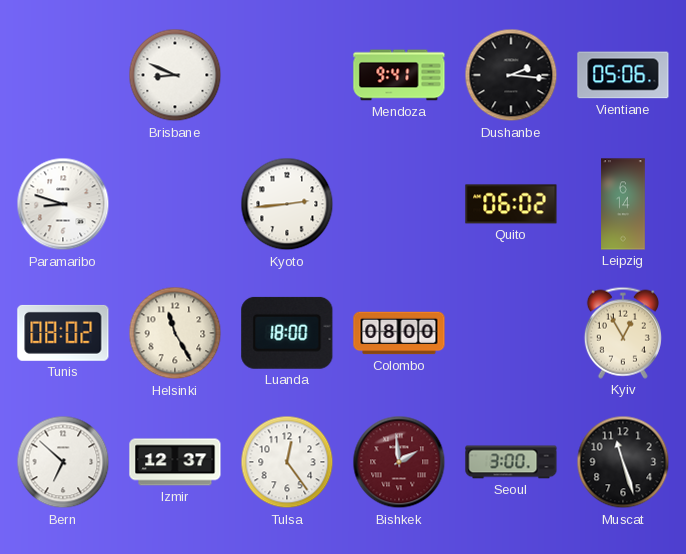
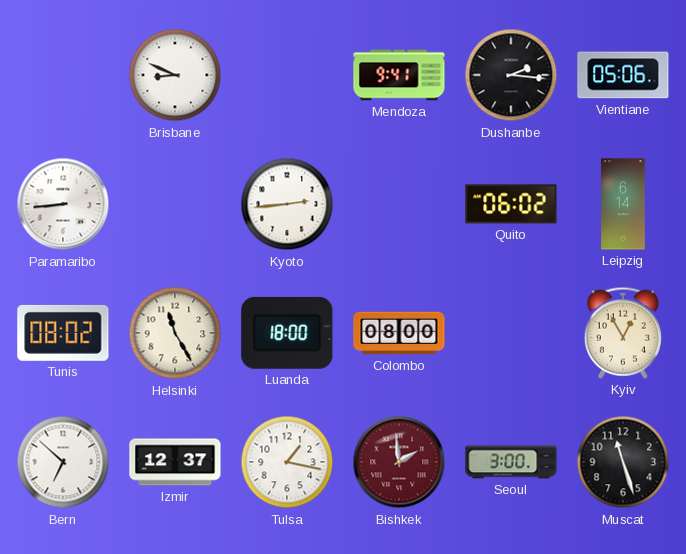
Paramaribo: 8:48 -> 8:44 (63, 204)
Tulsa: 12:24 -> 1:17 (287, 462)
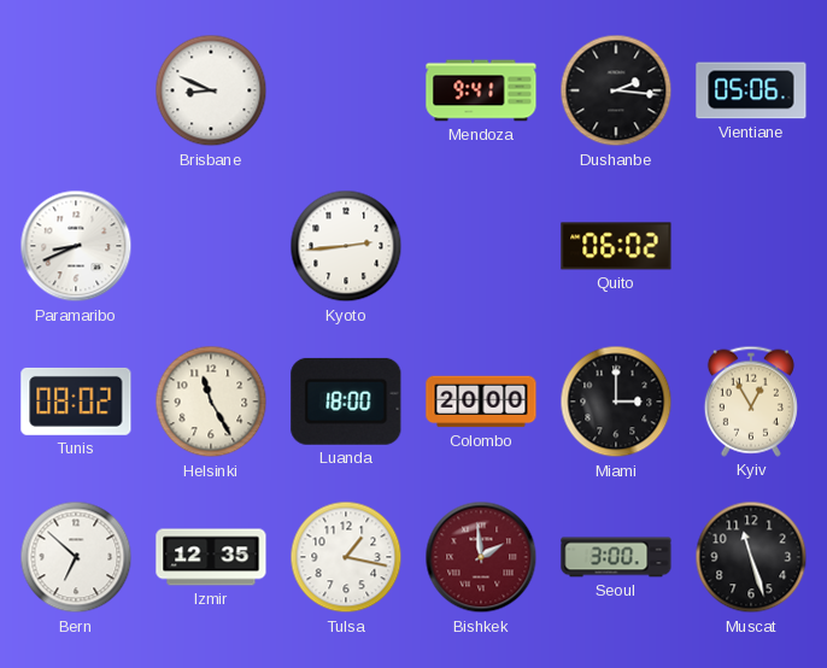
Paramaribo: 8:44 -> 8:41 (76, 246)
Leipzig: 6:14 -> none (623, 204)
Colombo: 08:00 -> 20:00 (481, 402)
Miami: none -> 3:00 (616, 402)
Izmir: 12:37 -> 12:35 (211, 557)
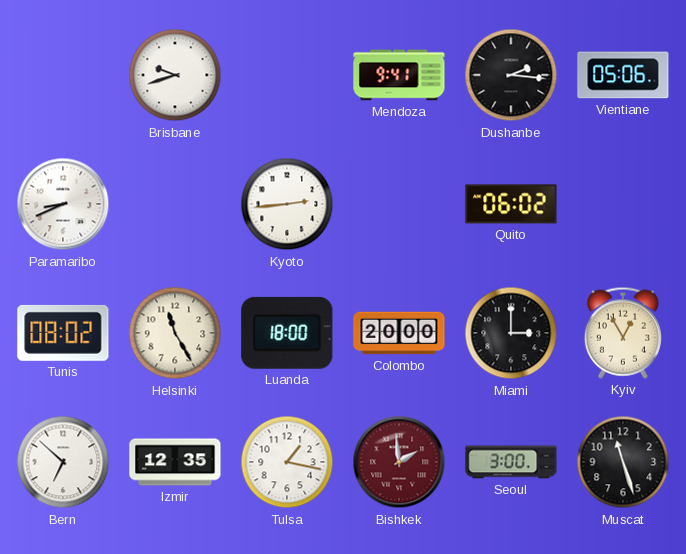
Brisbane: 8:49 -> 9:42 (175, 75)
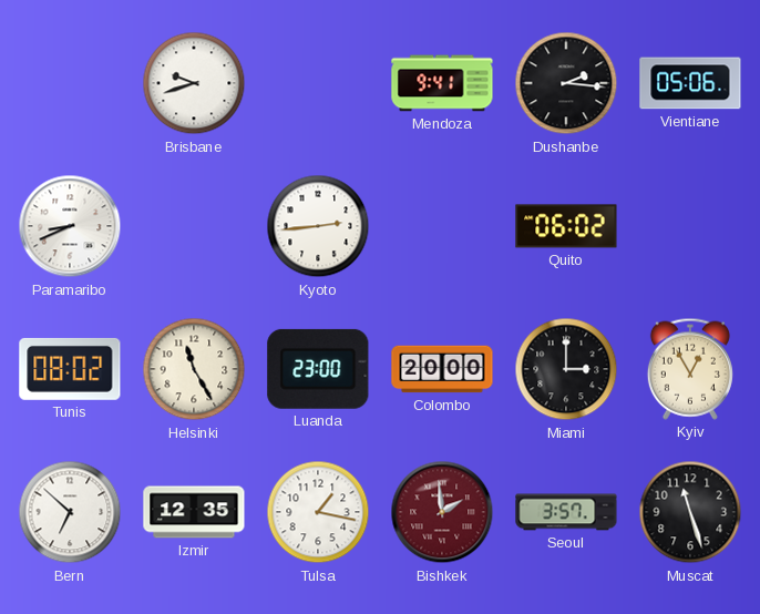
Luanda: 18:00 -> 23:00 (318, 369)
Seoul: 3:00 -> 3:57 (566, 512)
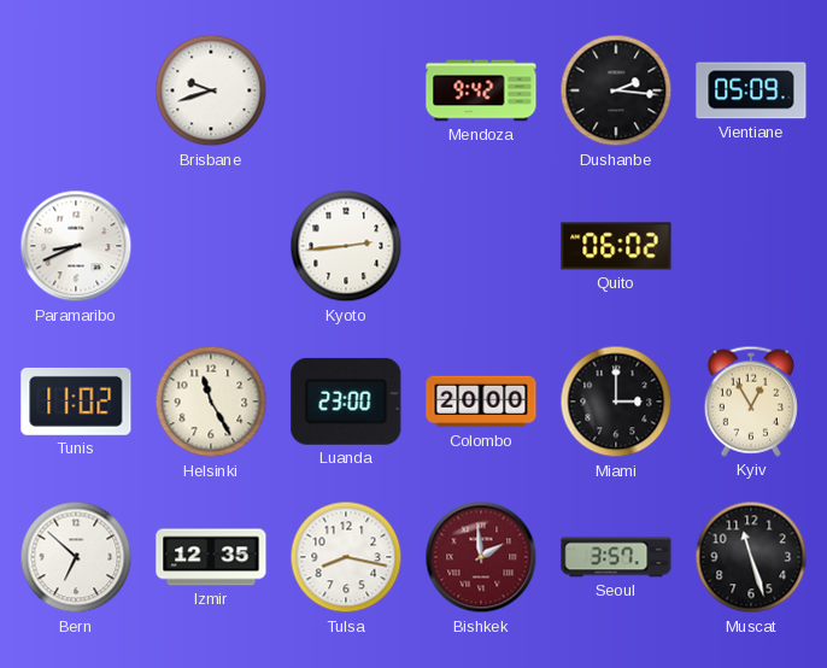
Mendoza: 9:41 -> 9:42 (481, 90)
Vientiane: 05:06 -> 05:09 (751, 90)
Tunis: 08:02 -> 11:02 (76, 402)
Tulsa: 1:17 -> 8:17 (346, 557)
